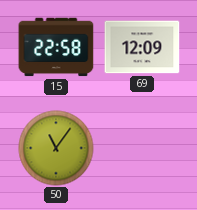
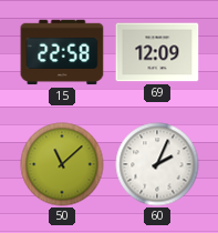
50: 11:06 -> 11:08 (62, 164)
60: none -> 2:04 (157, 164)
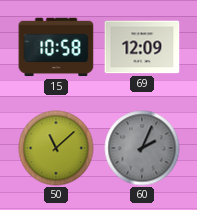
15: 22:58 -> 10:58 (56, 47)
60 dial: white -> grey (142, 148)
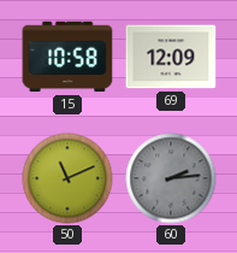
50: 11:08 -> 11:11 (67, 178)
60: 2:04 -> 2:14 (171, 178)
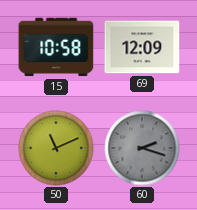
60: 2:14 -> 2:18 (142, 148)
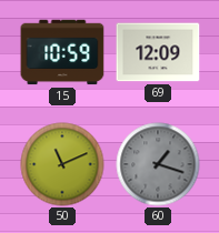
15: 10:58 -> 10:59 (62, 52)
60: 2:18 -> 1:18 (158, 164)
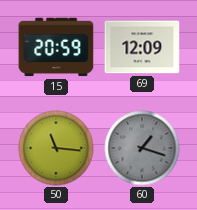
15: 10:59 -> 20:59 (56, 47)
50: 11:11 -> 11:16 (56, 148)
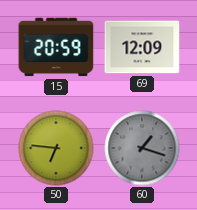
50: 11:16 -> 6:46 (56, 148)
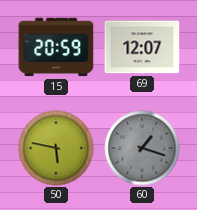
69: 12:09 -> 12:07 (142, 47)
50: 6:46 -> 5:47 (56, 148)
